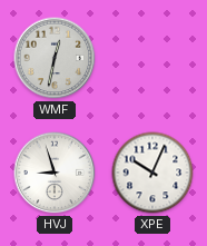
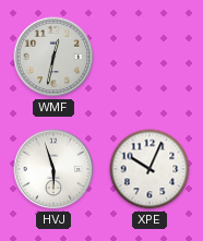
HVJ: 8:57 -> 5:57 (53, 169)
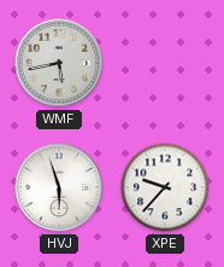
WMF: 12:32 -> 5:43 (59, 63)
XPE: 10:04 -> 9:37 (165, 187)
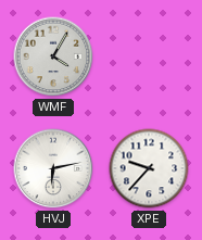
WMF: 5:43 -> 4:05 (53, 56)
HVJ: 5:57 -> 6:13 (53, 168)
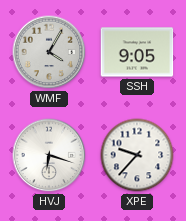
SSH: none -> 9:05 (137, 52)
HVJ: 6:13 -> 6:18 (49, 155)
